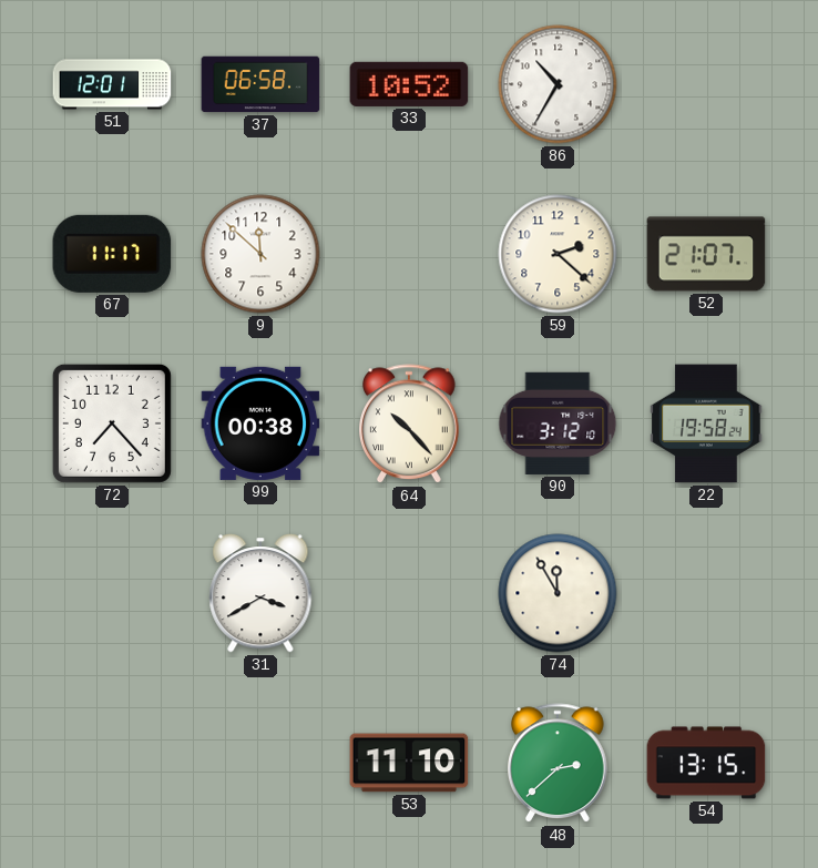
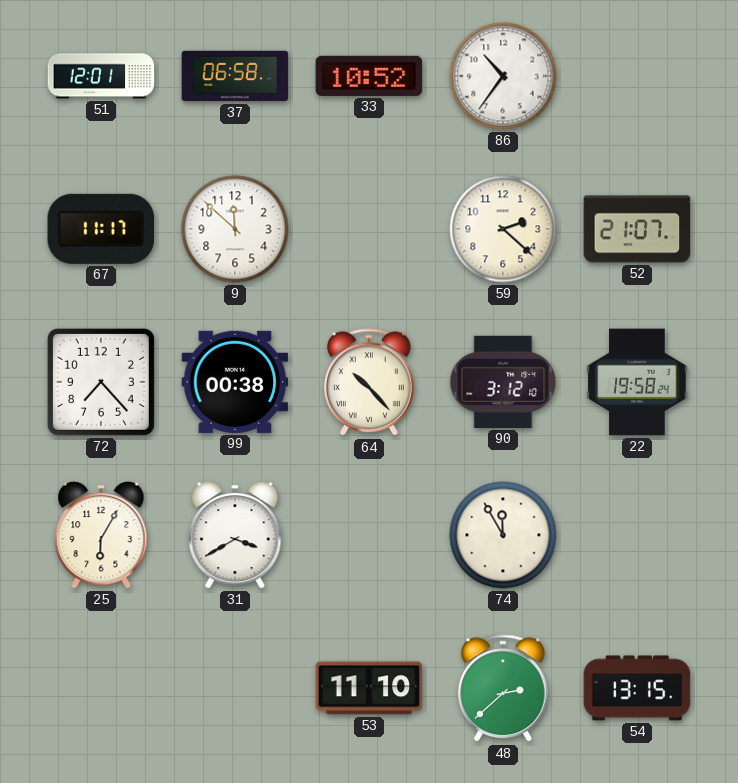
86: 10:35 -> 10:36 (503, 76)
25: none -> 6:05 (101, 535)
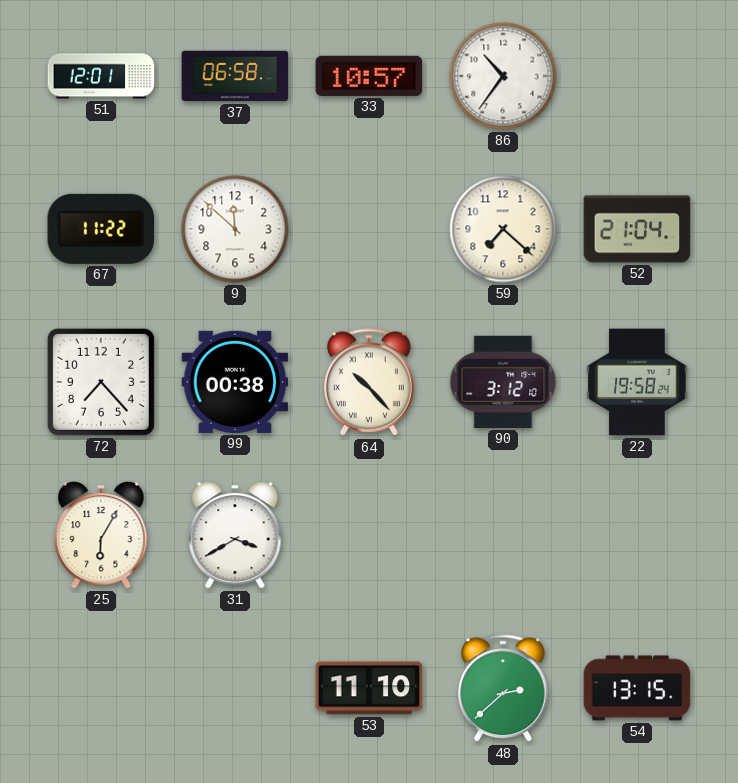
33: 10:52 -> 10:57 (369, 76)
67: 11:17 -> 11:22 (101, 229)
59: 2:22 -> 7:22 (503, 229)
52: 21:07 -> 21:04 (637, 229)
74: 11:55 -> none (503, 535)
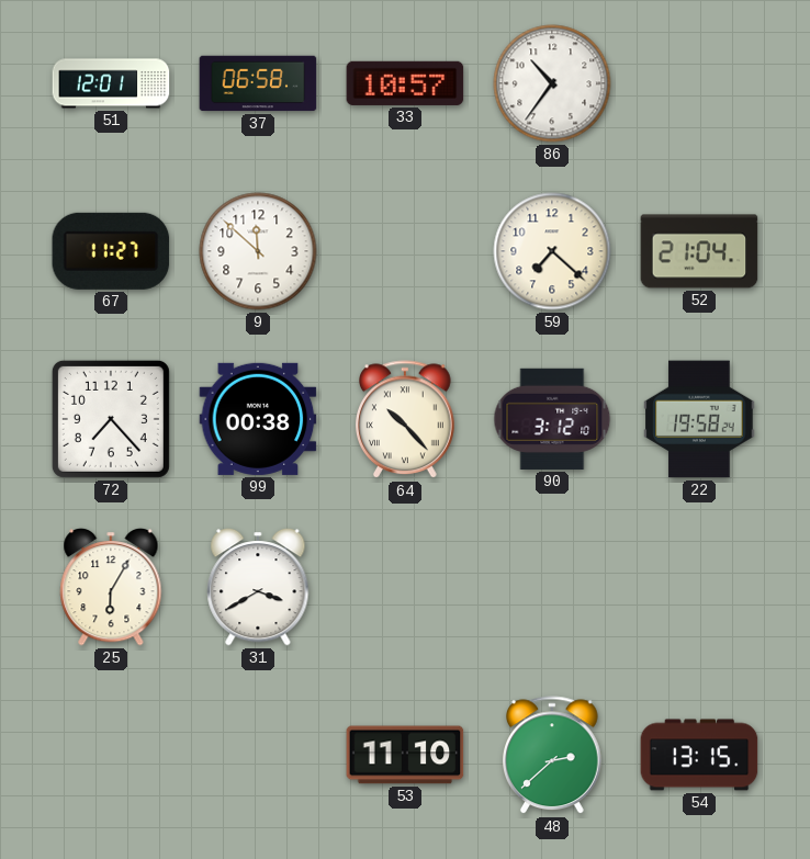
67: 11:22 -> 11:27 (111, 251)
